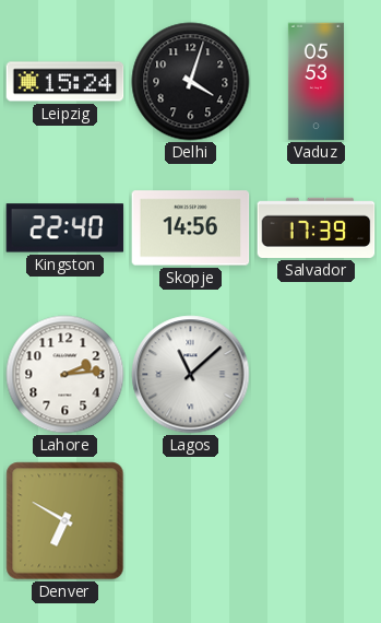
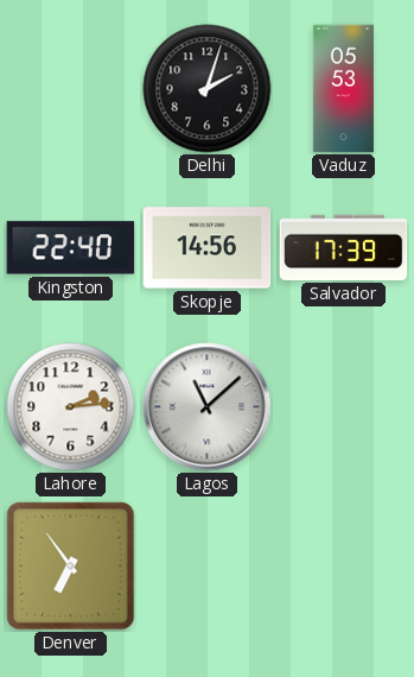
Leipzig: 15:24 -> none (66, 82)
Delhi: 4:03 -> 2:03 (208, 89)
Denver: 6:50 -> 6:54 (71, 567)
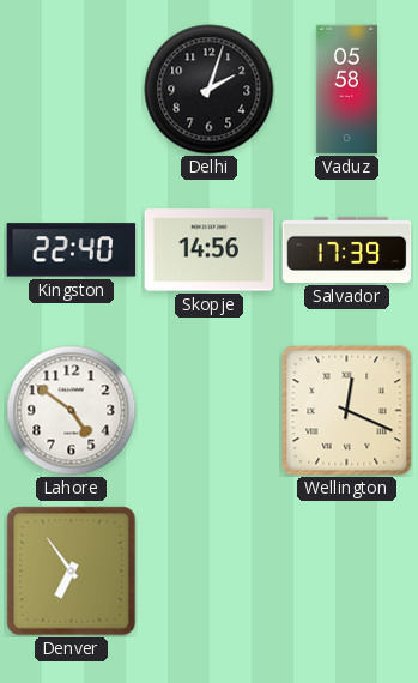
Vaduz: 05:53 -> 05:58 (346, 90)
Lahore: 2:14 -> 4:51 (72, 411)
Lagos: 11:08 -> none (208, 407)
Wellington: none -> 12:19 (347, 411)
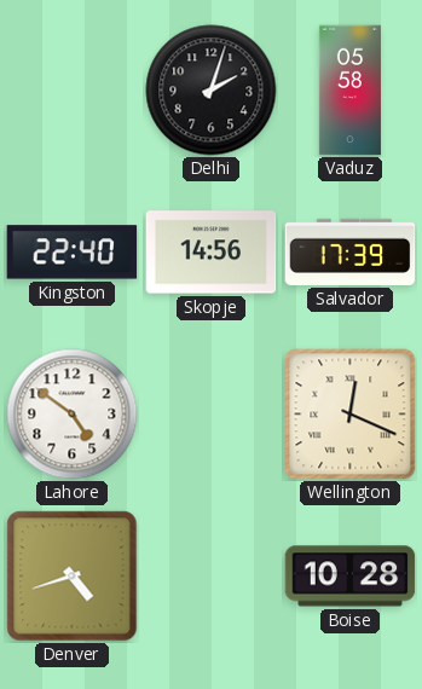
Denver: 6:54 -> 4:42 (73, 577)
Boise: none -> 10:28 (351, 577)
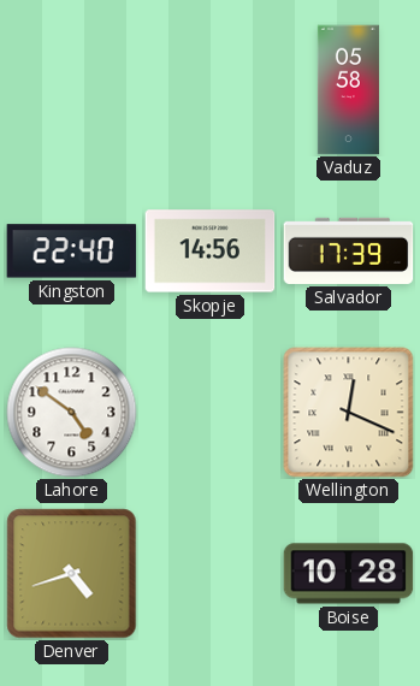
Delhi: 2:03 -> none (212, 91)
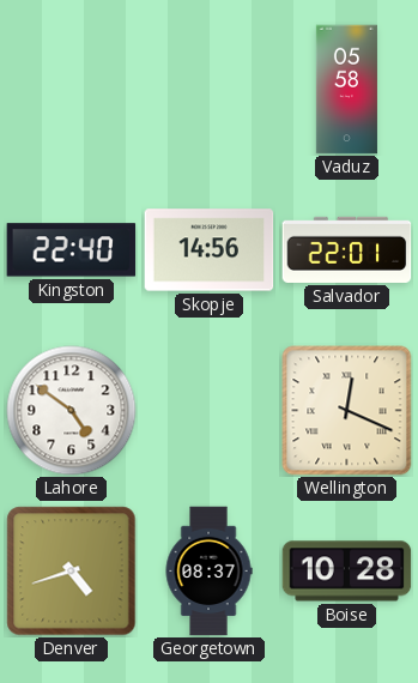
Salvador: 17:39 -> 22:01 (347, 249)
Georgetown: none -> 08:37 (208, 572)
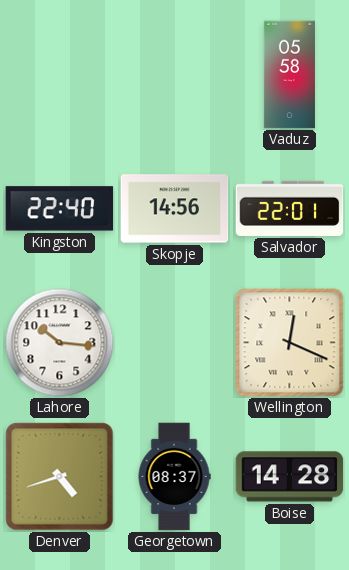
Lahore: 4:51 -> 10:16 (60, 343)
Boise: 10:28 -> 14:28 (290, 477)
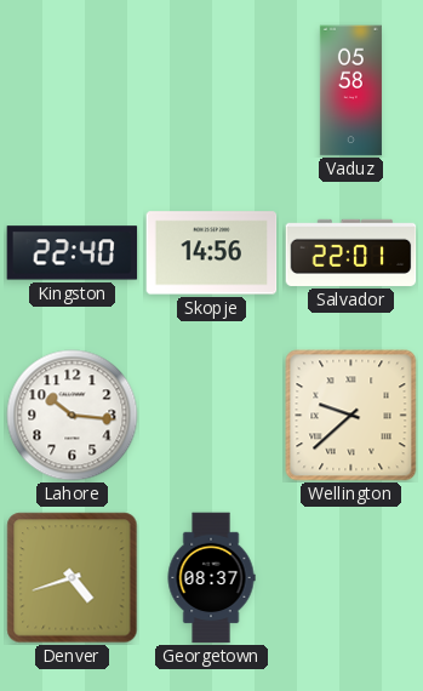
Wellington: 12:19 -> 9:38 (351, 416)
Boise: 14:28 -> none (290, 477)
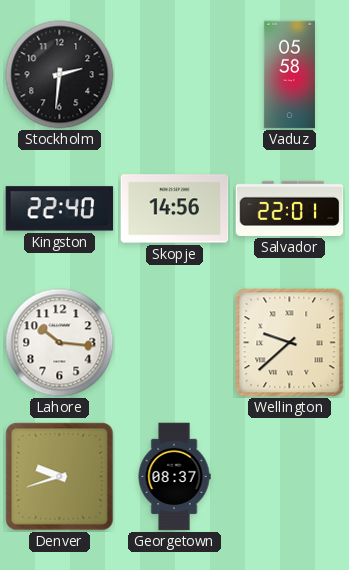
Stockholm: none -> 2:31 (60, 75)
Denver: 4:42 -> 9:42 (60, 477)
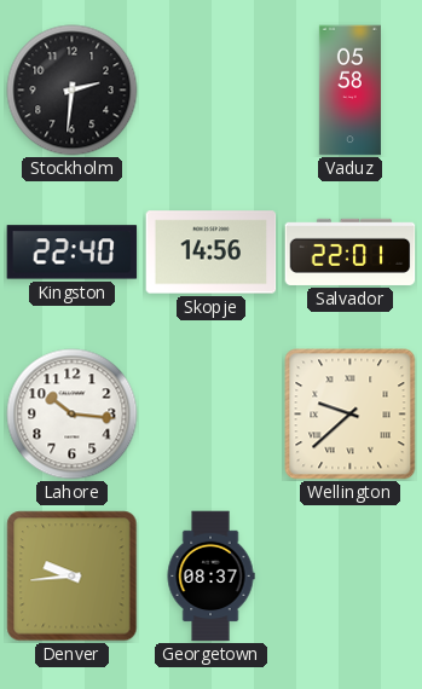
Denver: 9:42 -> 9:44 (73, 577)
